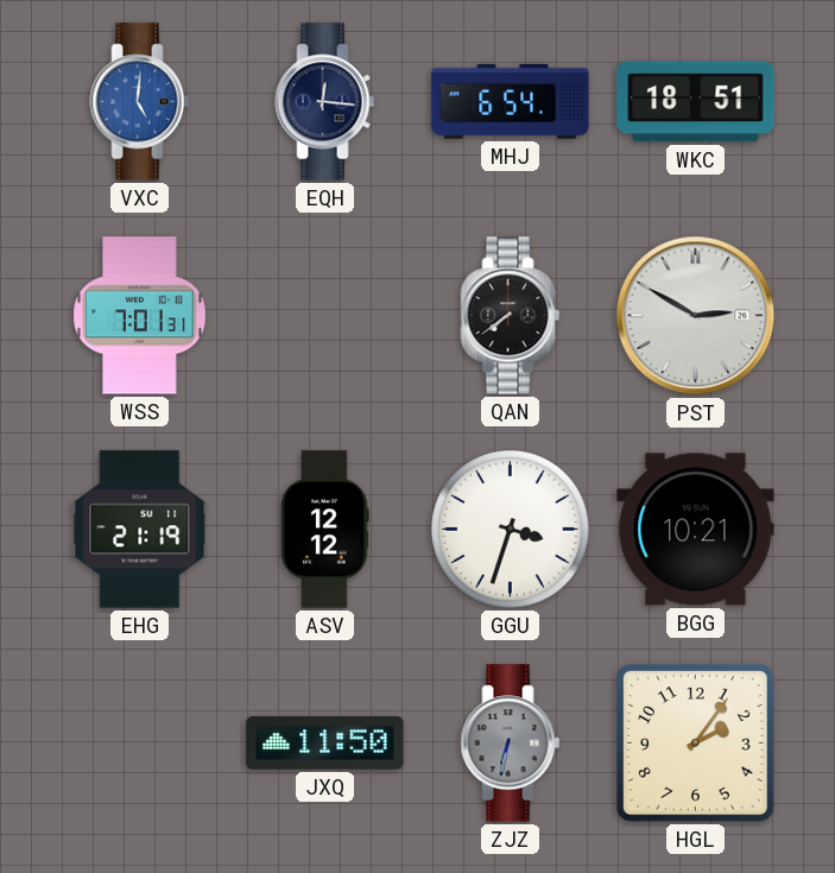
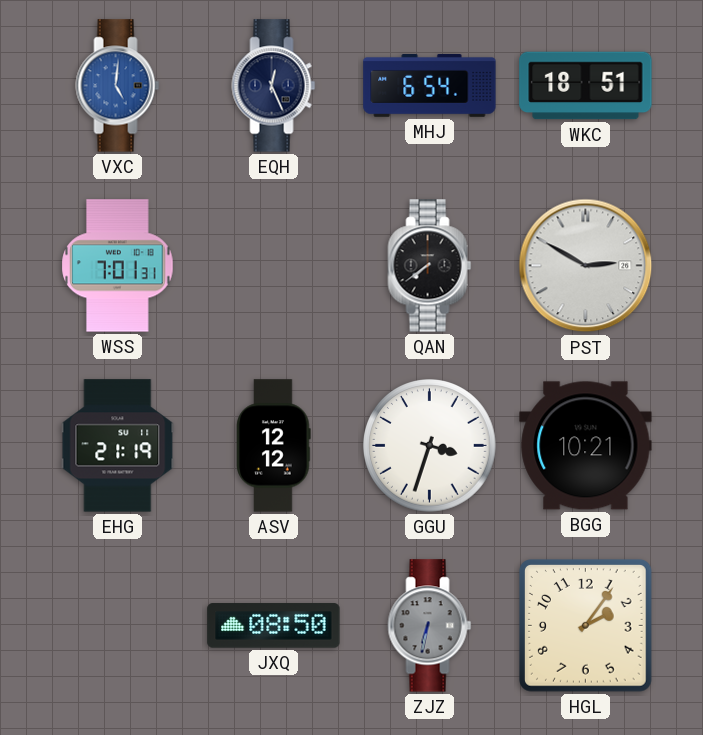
EQH: 12:16 -> 12:26 (274, 86)
JXQ: 11:50 -> 08:50 (274, 626)
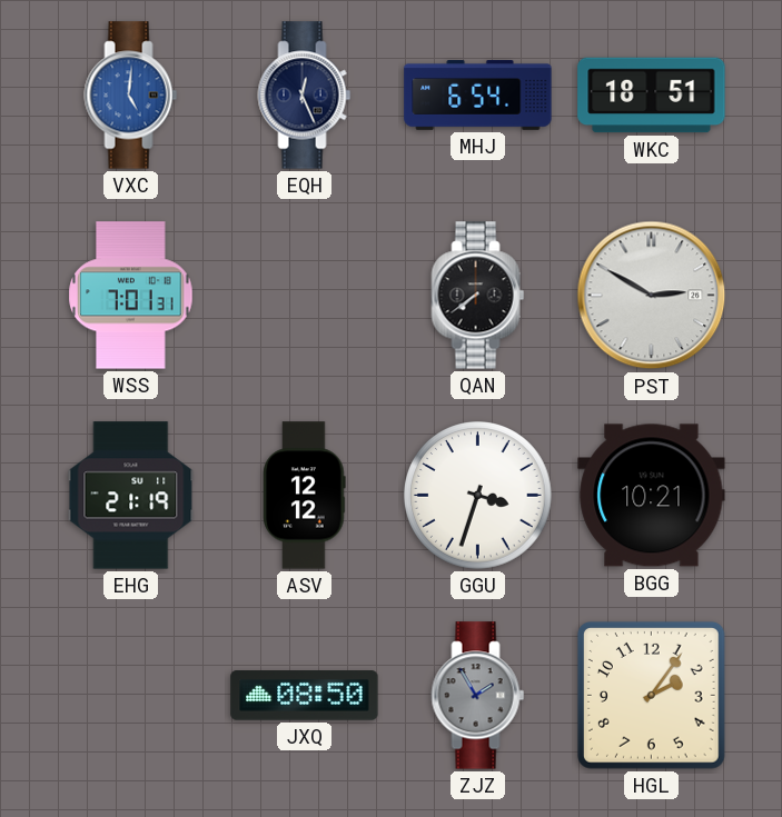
ZJZ: 6:32 -> 1:55 (478, 696)
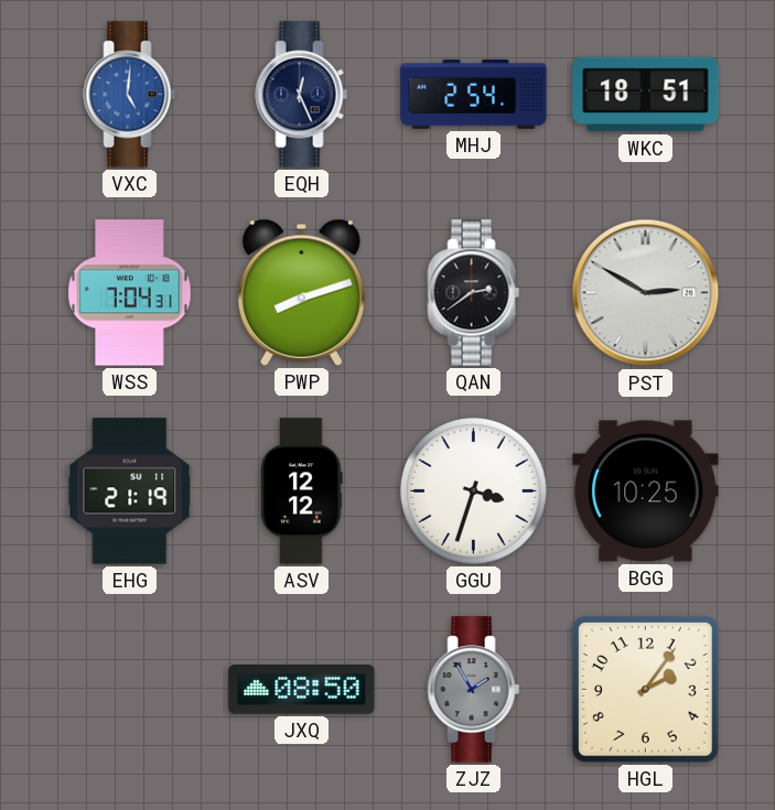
MHJ: 6:54 -> 2:54 (474, 95)
WSS: 7:01 -> 7:04 (130, 293)
PWP: none -> 8:12 (301, 292)
QAN: 7:39 -> 2:39 (474, 293)
BGG: 10:21 -> 10:25 (646, 492)
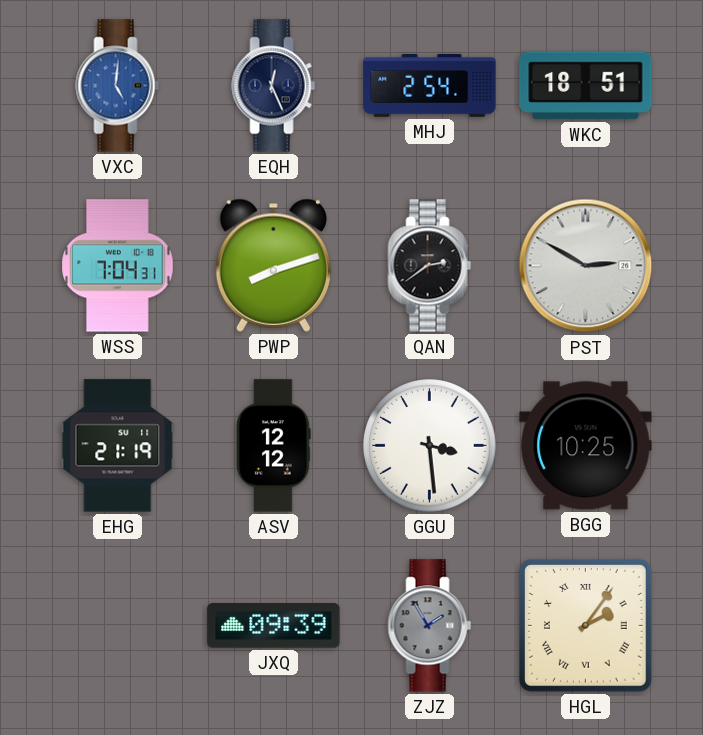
GGU: 3:33 -> 3:29 (430, 446)
JXQ: 08:50 -> 09:39 (274, 626)
HGL numerals: Arabic -> Roman (586, 626)
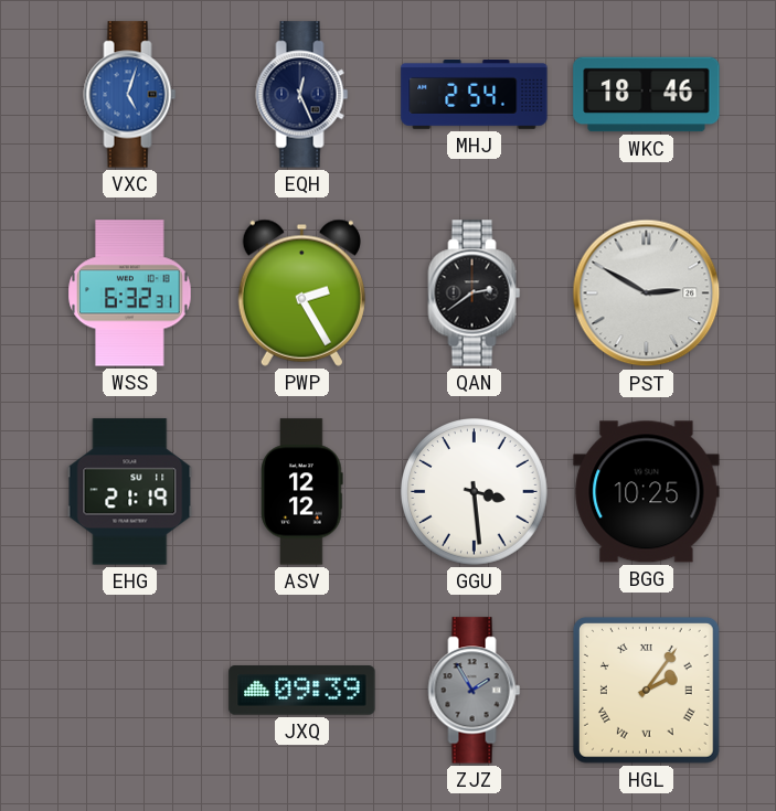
VXC: 5:01 -> 5:03 (130, 95)
WKC: 18:51 -> 18:46 (647, 95)
WSS: 7:04 -> 6:32 (130, 294)
PWP: 8:12 -> 2:25 (301, 292)
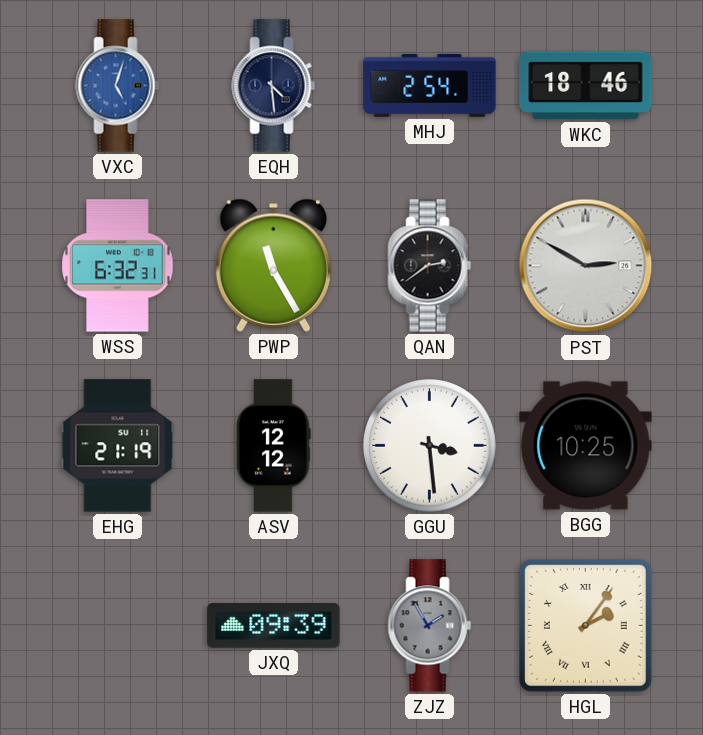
EQH: 12:26 -> 4:29 (274, 86)
PWP: 2:25 -> 11:25 (273, 265)
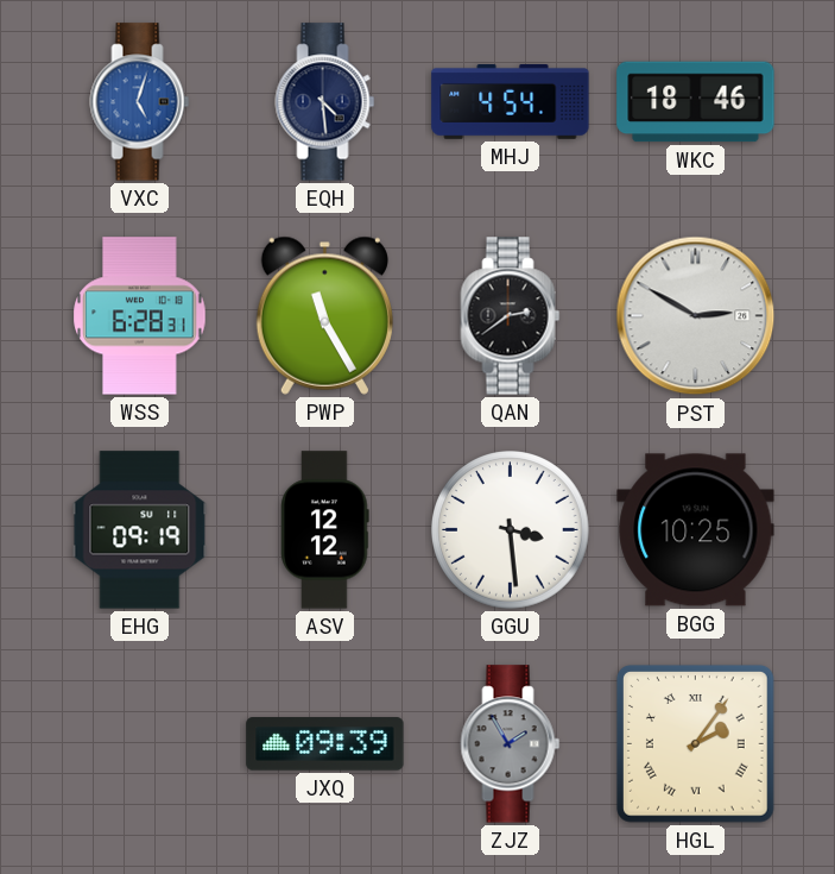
MHJ: 2:54 -> 4:54 (511, 102)
WSS: 6:32 -> 6:28 (140, 316)
EHG: 21:19 -> 09:19 (140, 530)
